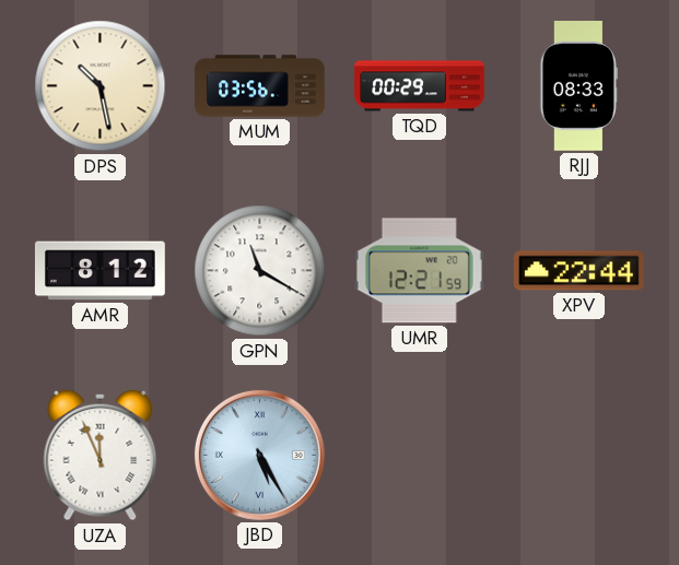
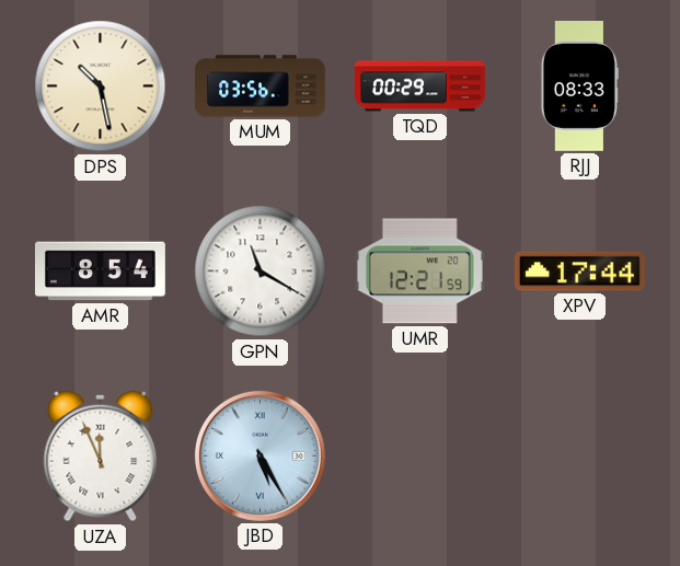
AMR: 8:12 -> 8:54 (100, 272)
XPV: 22:44 -> 17:44 (579, 272)
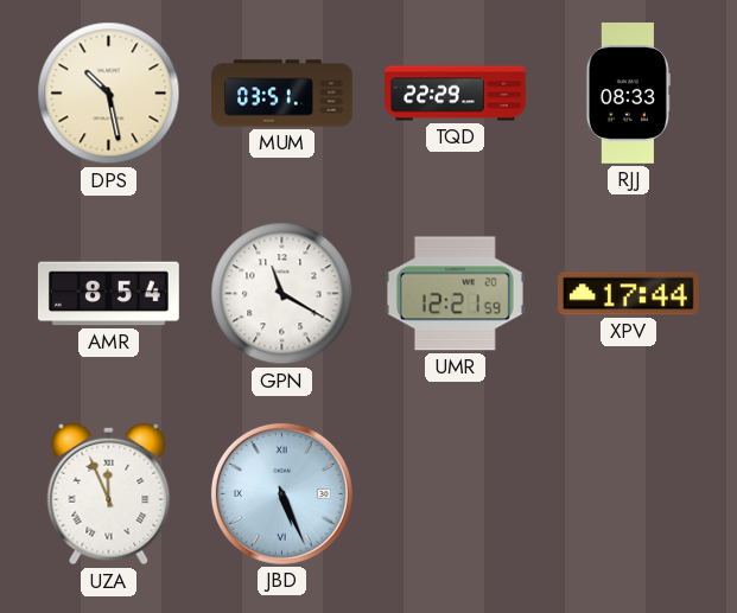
MUM: 03:56 -> 03:51 (282, 94)
TQD: 00:29 -> 22:29 (456, 94)
JBD: 5:25 -> 5:26 (281, 493)
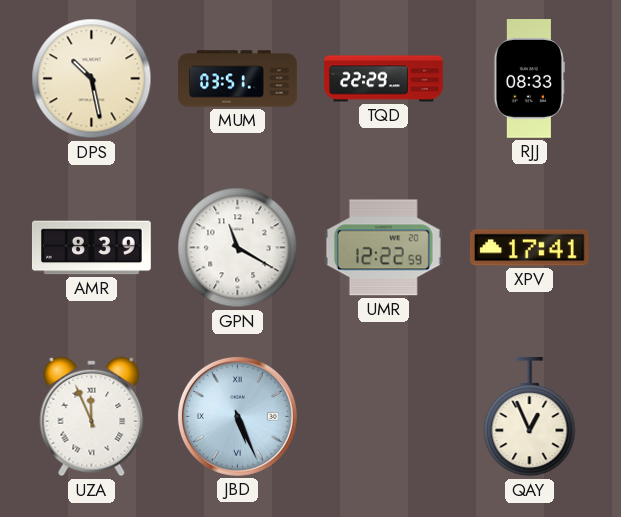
AMR: 8:54 -> 8:39 (91, 248)
UMR: 12:21 -> 12:22 (383, 248)
XPV: 17:44 -> 17:41 (529, 248)
QAY: none -> 12:56 (530, 417)
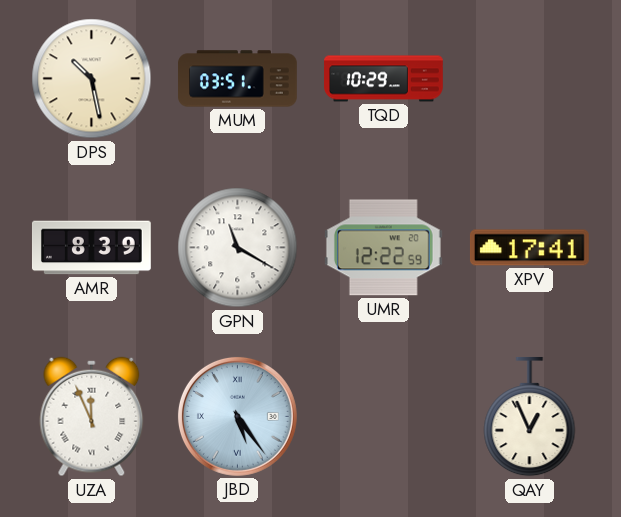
TQD: 22:29 -> 10:29 (384, 79)
RJJ: 08:33 -> none (529, 79)
JBD: 5:26 -> 5:24 (237, 416)
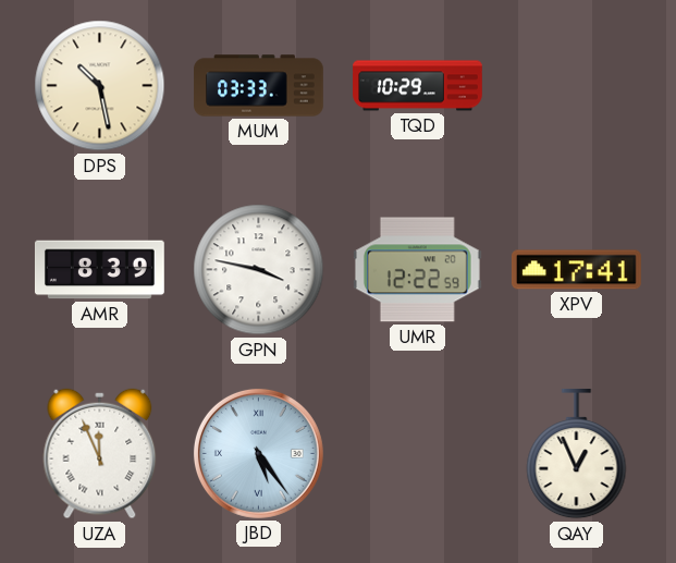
MUM: 03:51 -> 03:33 (259, 86)
GPN: 11:20 -> 3:47 (259, 270)
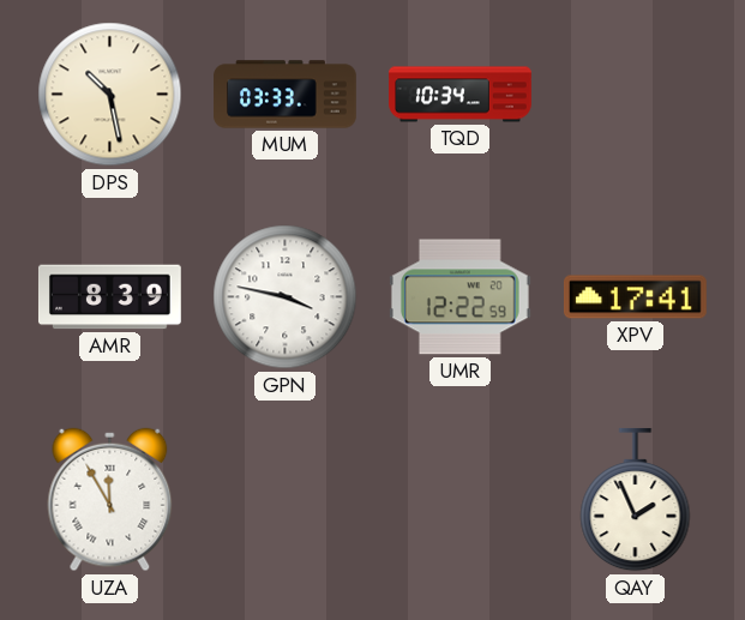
TQD: 10:29 -> 10:34 (461, 95)
UZA: 11:56 -> 11:55 (110, 500)
JBD: 5:24 -> none (258, 453)
QAY: 12:56 -> 1:56 (636, 500)
